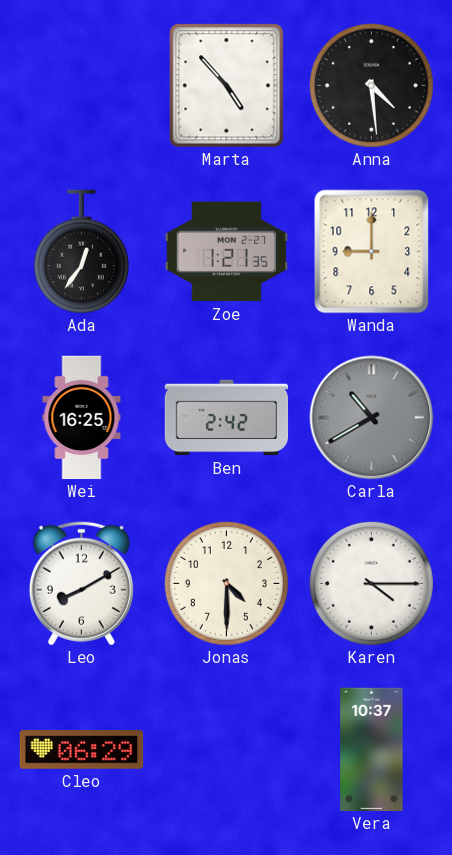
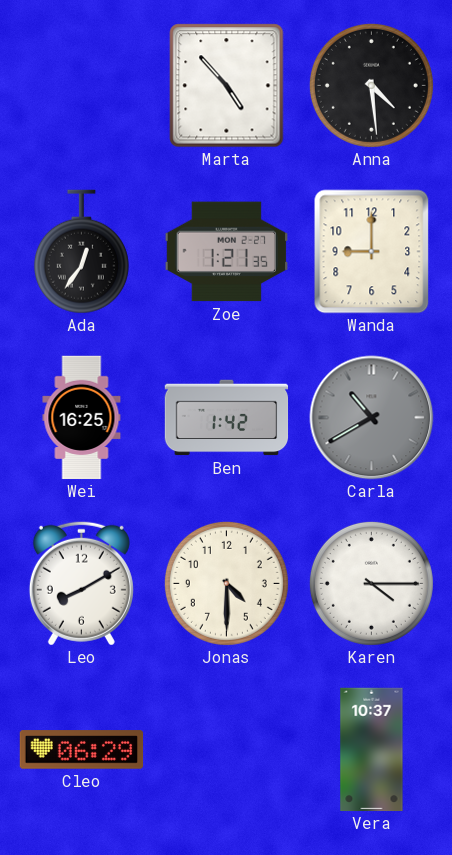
Ben: 2:42 -> 1:42 (227, 418)
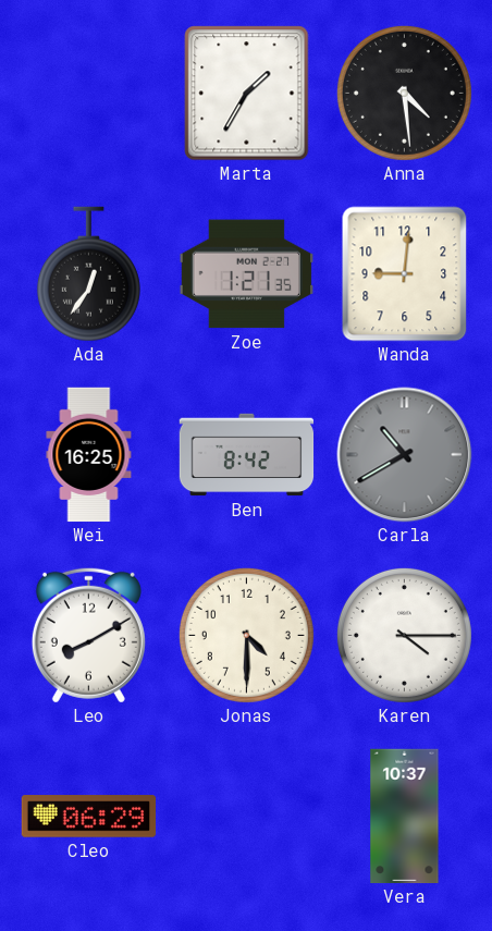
Marta: 4:53 -> 1:35 (247, 94)
Wanda: 9:00 -> 9:01 (405, 274)
Ben: 1:42 -> 8:42 (247, 455)
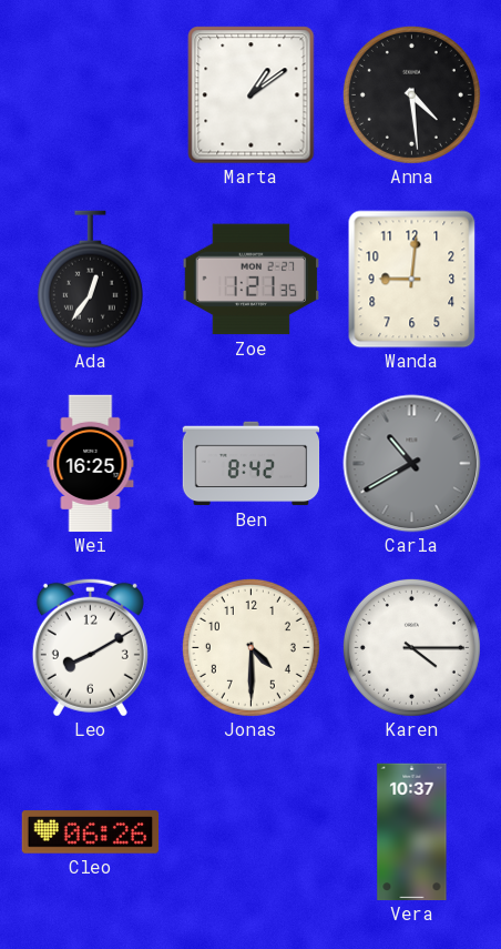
Marta: 1:35 -> 1:09 (252, 95)
Cleo: 06:29 -> 06:26 (91, 832)
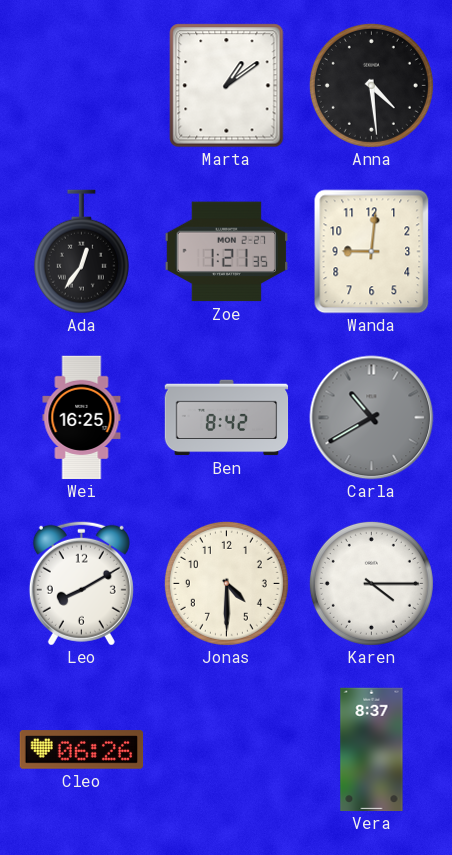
Vera: 10:37 -> 8:37 (372, 750)
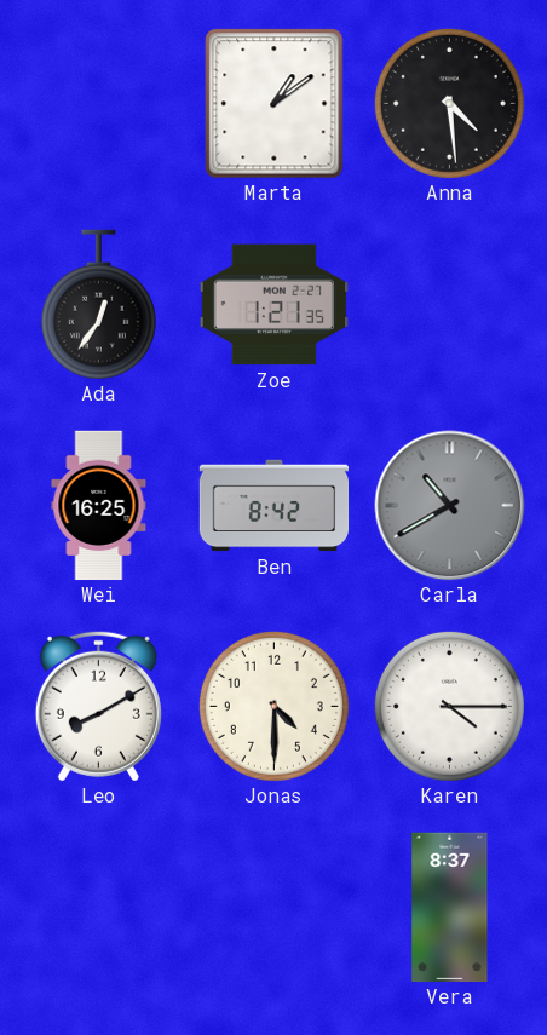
Wanda: 9:01 -> none (372, 252)
Cleo: 06:26 -> none (82, 750)
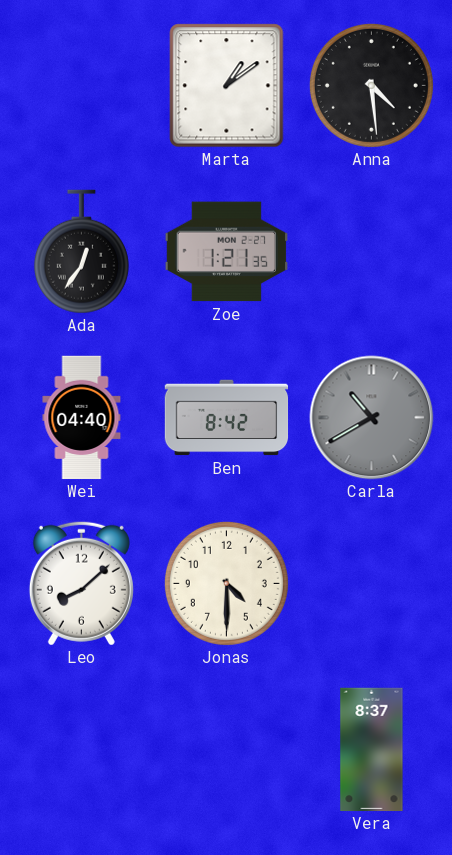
Wei: 16:25 -> 04:40 (82, 418)
Leo: 8:10 -> 8:08 (81, 583)
Karen: 4:15 -> none (449, 706)
